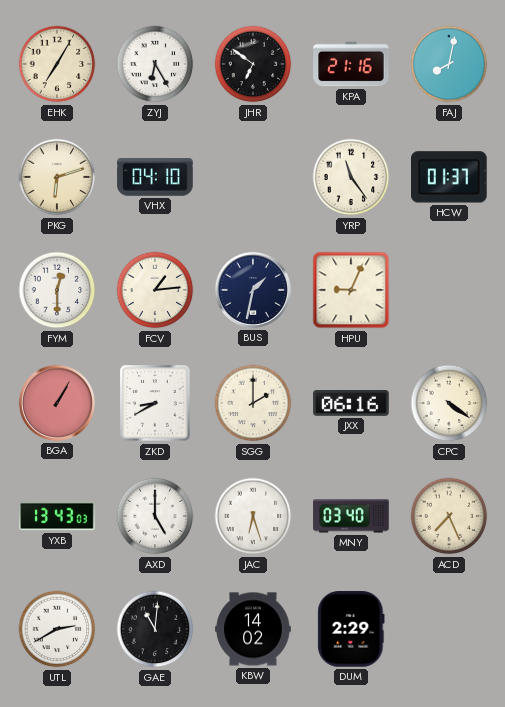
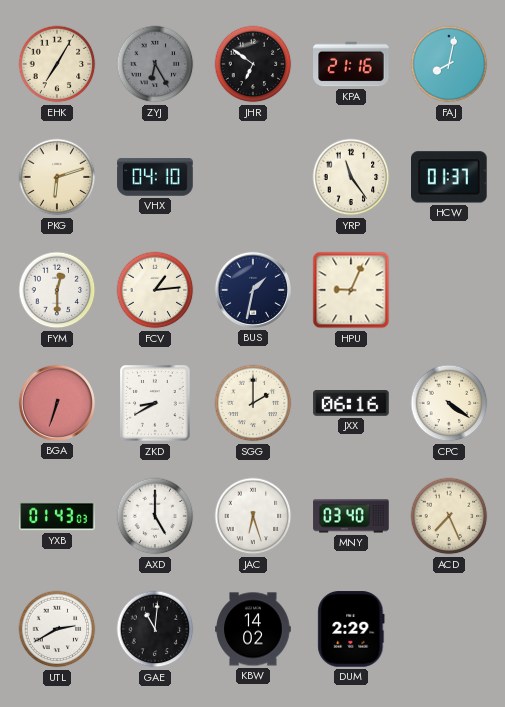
ZYJ dial: white -> grey (155, 64)
BGA: 1:05 -> 6:33 (57, 403)
YXB: 13:43 -> 01:43 (57, 516)
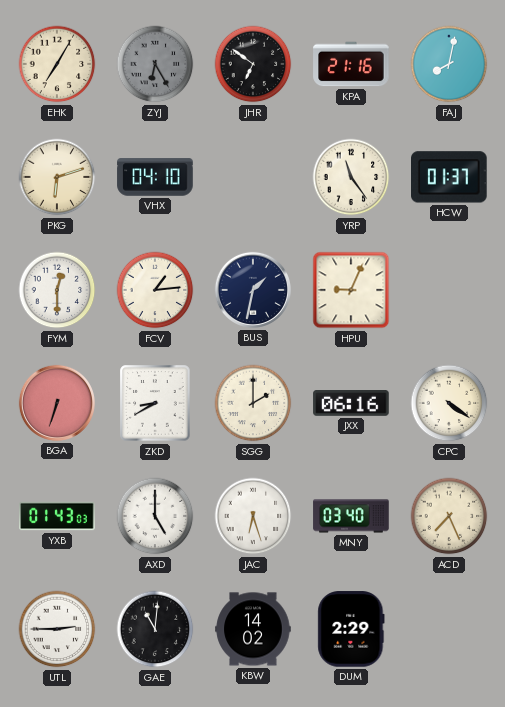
UTL: 2:40 -> 2:45 (57, 629)
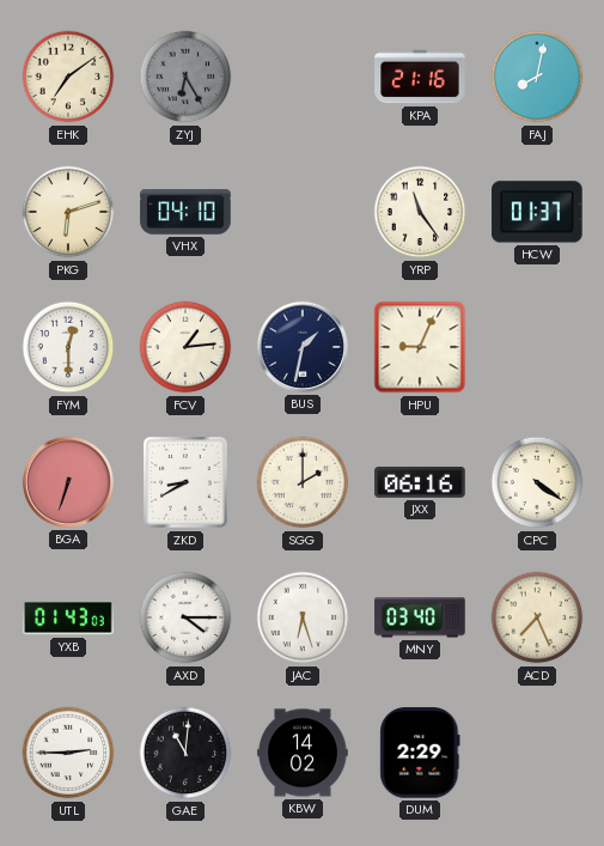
EHK: 7:05 -> 7:09 (68, 77)
JHR: 6:51 -> none (253, 64)
AXD: 5:00 -> 4:15 (185, 617)
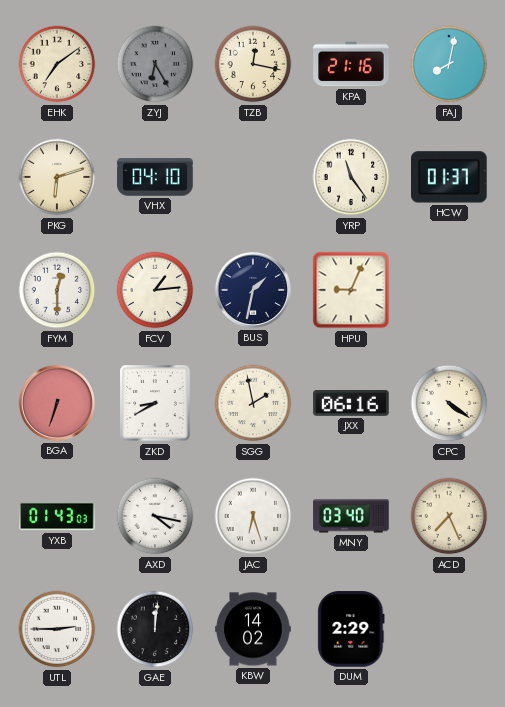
TZB: none -> 12:17 (253, 64)
SGG: 2:00 -> 1:58 (253, 403)
AXD: 4:15 -> 4:17 (155, 516)
GAE: 11:01 -> 12:01 (155, 629)
